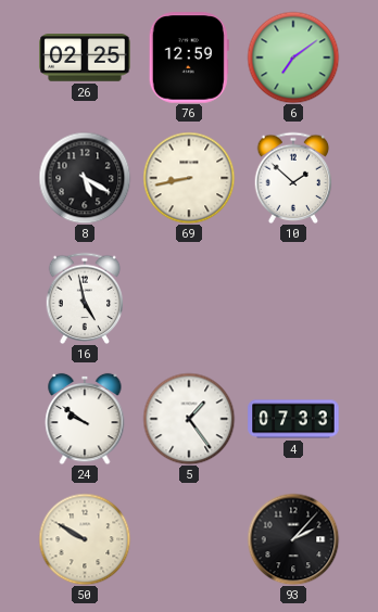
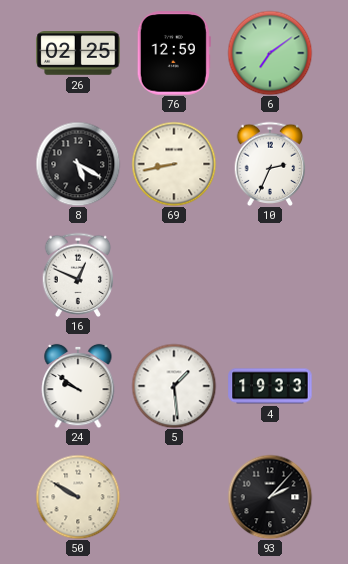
10: 1:52 -> 2:34 (270, 163)
16: 4:58 -> 12:49 (78, 274)
5: 1:24 -> 1:29 (174, 386)
4: 07:33 -> 19:33 (270, 386)
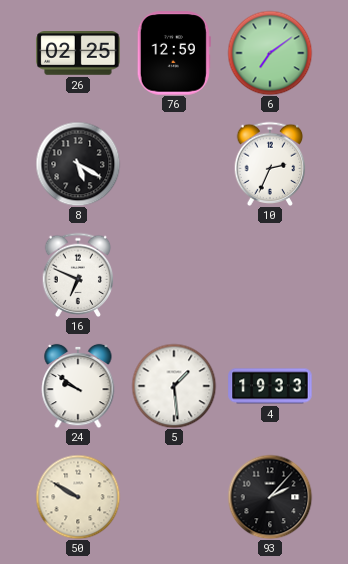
69: 8:43 -> none (174, 164)
16: 12:49 -> 6:49 (78, 274)
